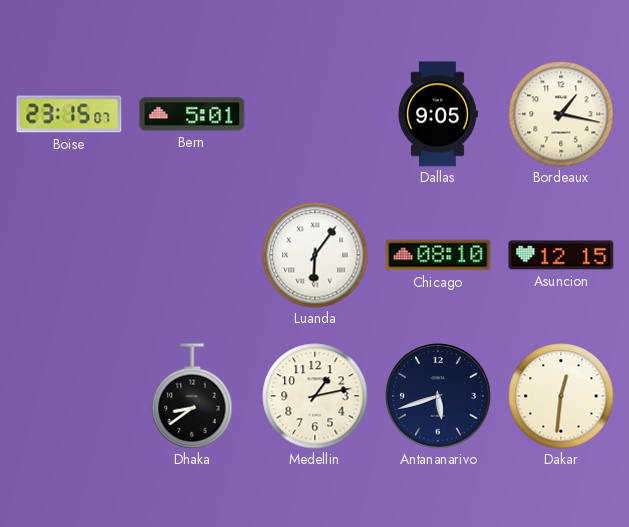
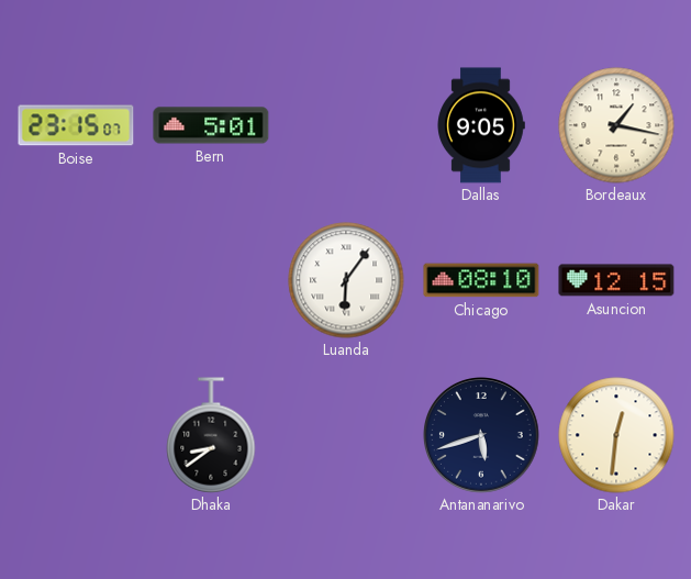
Medellin: 1:13 -> none (315, 396)
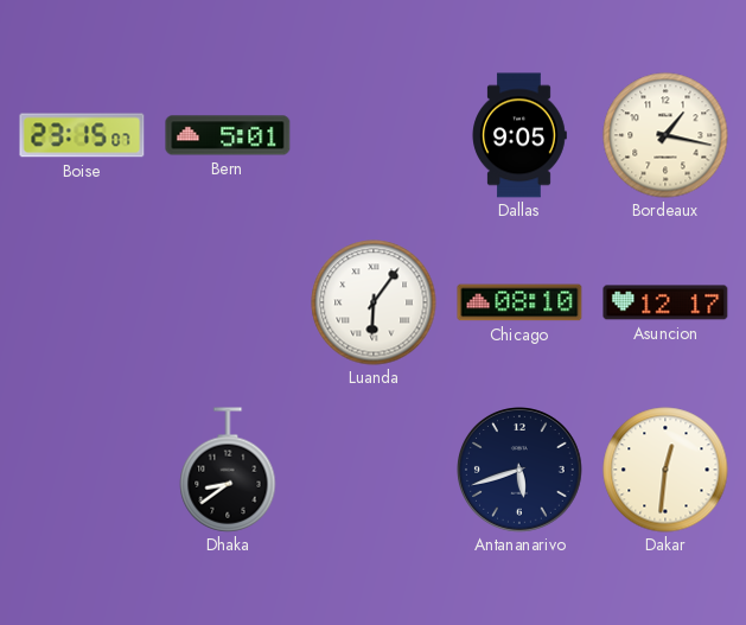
Asuncion: 12:15 -> 12:17 (665, 302)
